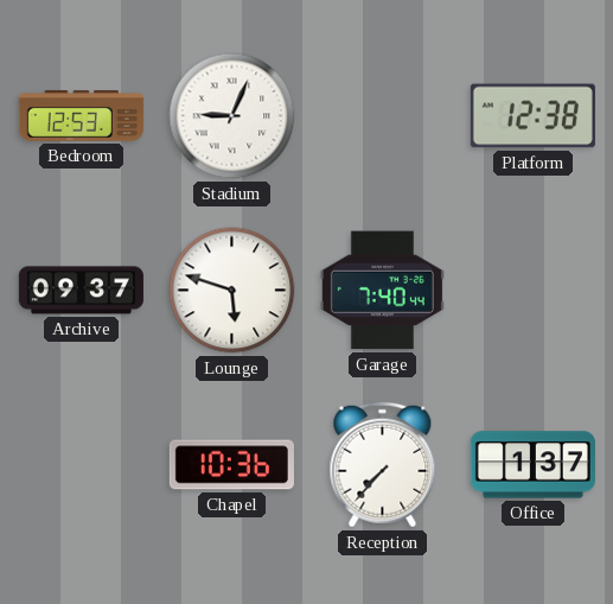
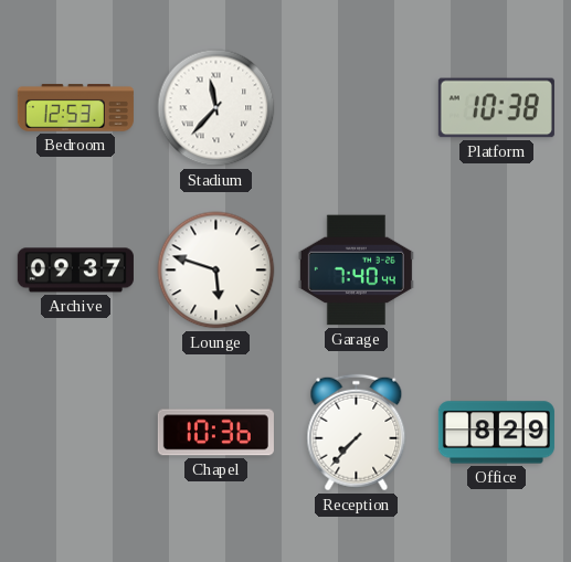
Stadium: 9:04 -> 11:37 (216, 108)
Platform: 12:38 -> 10:38 (496, 108)
Office: 1:37 -> 8:29 (496, 433)
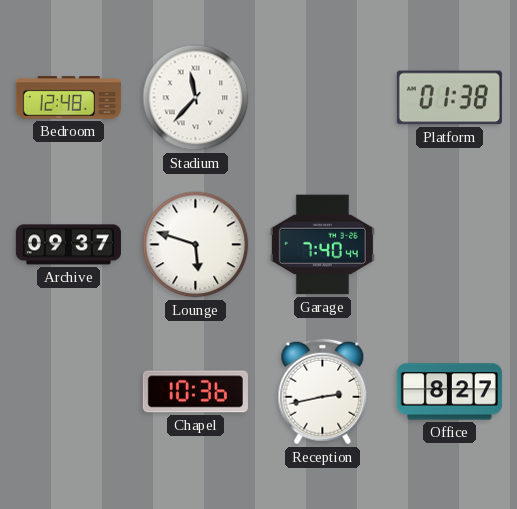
Bedroom: 12:53 -> 12:48 (68, 98)
Platform: 10:38 -> 01:38 (449, 98)
Reception: 7:37 -> 2:43 (323, 392)
Office: 8:29 -> 8:27 (449, 392)
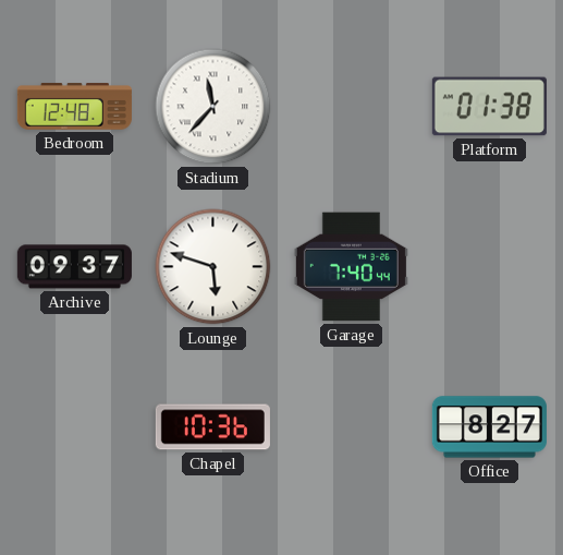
Reception: 2:43 -> none (323, 392)
